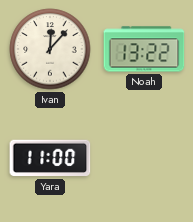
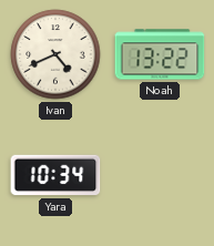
Ivan: 12:07 -> 4:41 (55, 54)
Yara: 11:00 -> 10:34 (55, 175)
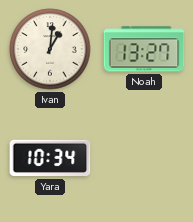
Ivan: 4:41 -> 1:01 (50, 49)
Noah: 13:22 -> 13:27 (144, 49)
